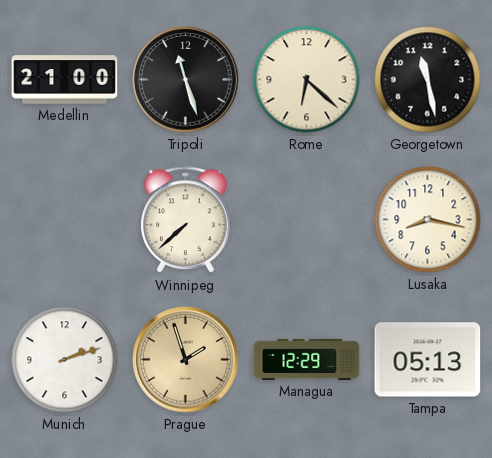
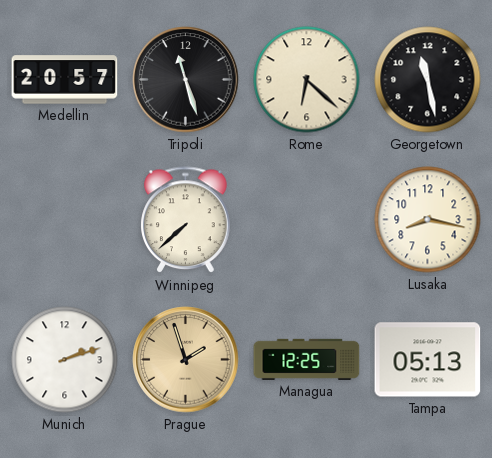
Medellin: 21:00 -> 20:57 (65, 80)
Managua: 12:29 -> 12:25 (307, 359)
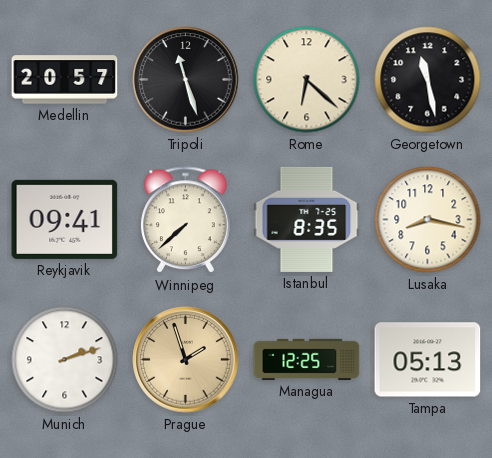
Reykjavik: none -> 09:41 (65, 219)
Istanbul: none -> 8:35 (307, 219)
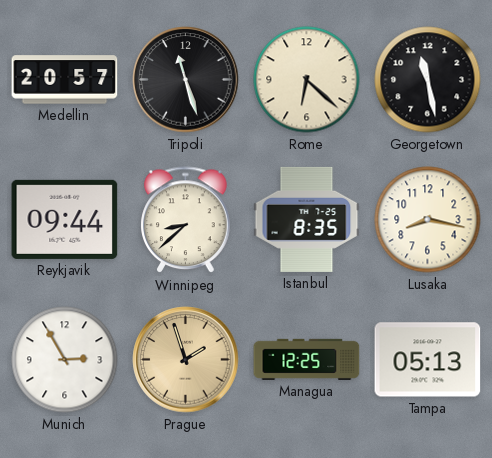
Reykjavik: 09:41 -> 09:44 (65, 219)
Winnipeg: 7:38 -> 8:38 (186, 220)
Munich: 2:12 -> 2:55 (65, 360)
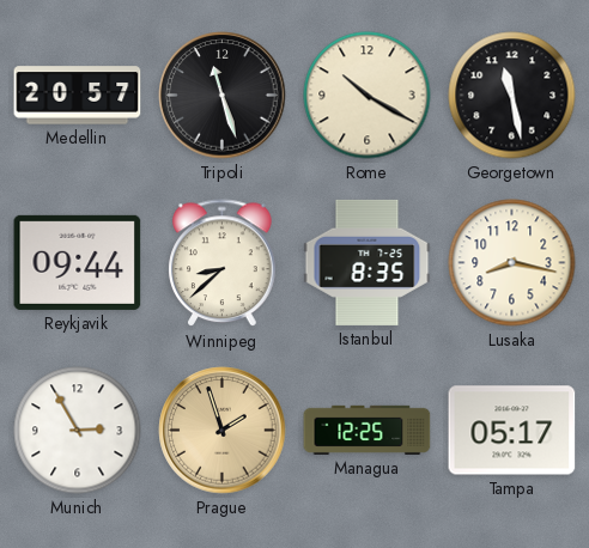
Rome: 6:22 -> 10:20 (368, 96)
Tampa: 05:13 -> 05:17 (512, 431)
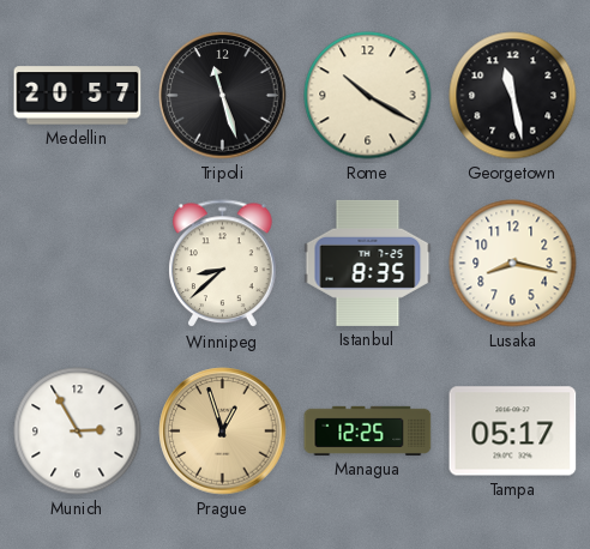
Reykjavik: 09:44 -> none (78, 262)
Prague: 1:57 -> 12:57 (223, 432)
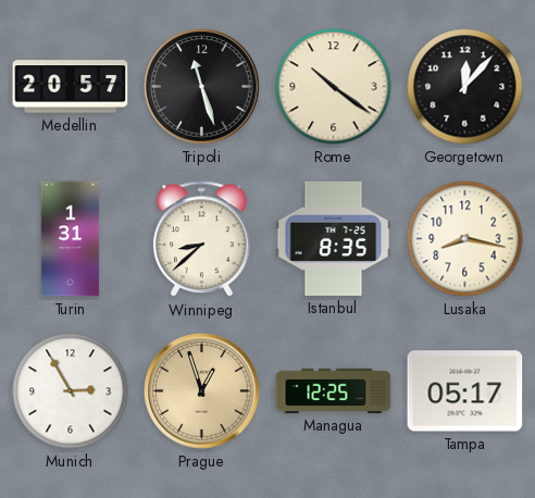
Rome: 10:20 -> 10:21 (334, 87)
Georgetown: 11:28 -> 12:07 (465, 87)
Turin: none -> 1:31 (71, 239)
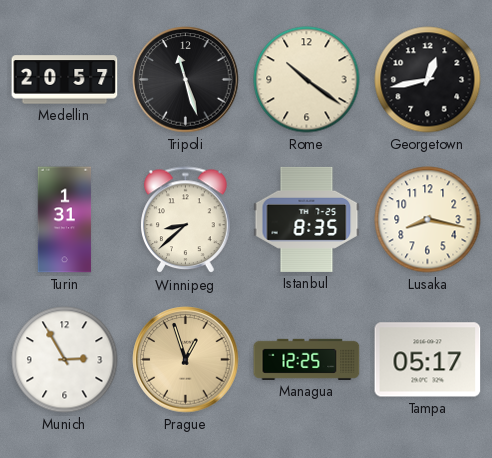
Georgetown: 12:07 -> 12:43 (428, 80)
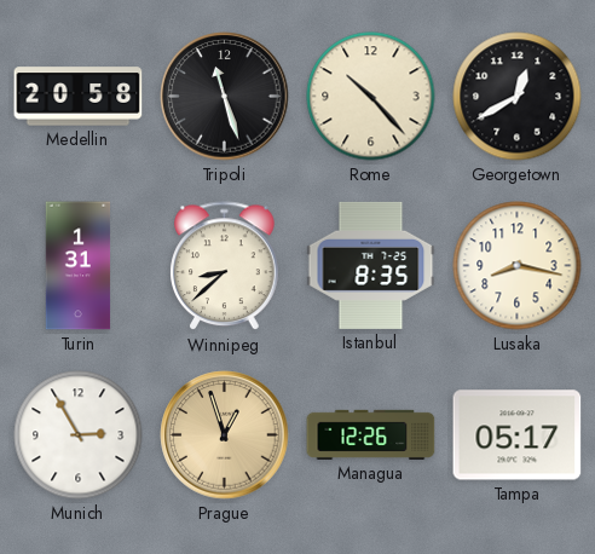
Medellin: 20:57 -> 20:58 (79, 97)
Rome: 10:21 -> 10:23 (371, 97)
Georgetown: 12:43 -> 12:40 (518, 97)
Managua: 12:25 -> 12:26 (371, 434)
